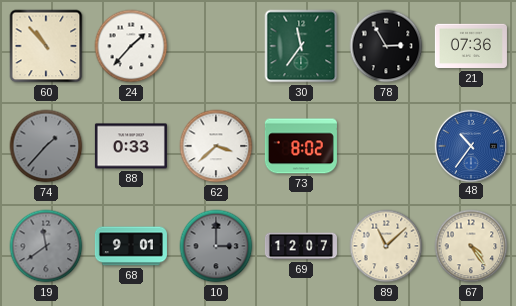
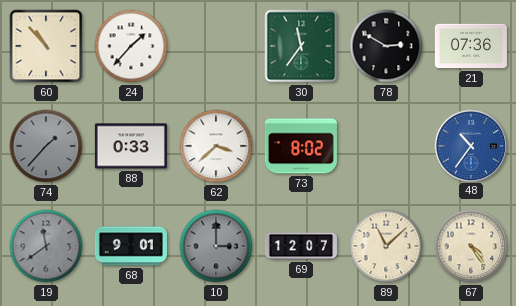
78: 2:55 -> 2:50 (386, 46)
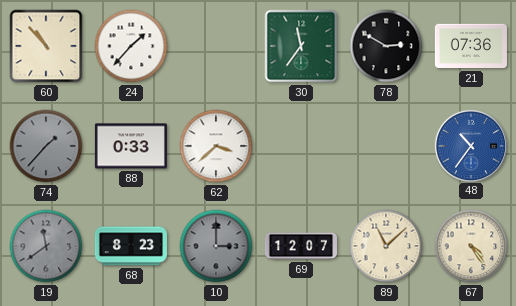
73: 8:02 -> none (301, 146)
68: 9:01 -> 8:23 (131, 246)
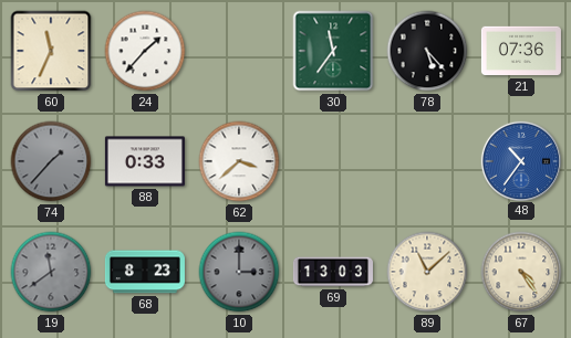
60: 10:53 -> 11:34 (51, 51)
78: 2:50 -> 5:23 (427, 51)
69: 12:07 -> 13:03 (333, 272)
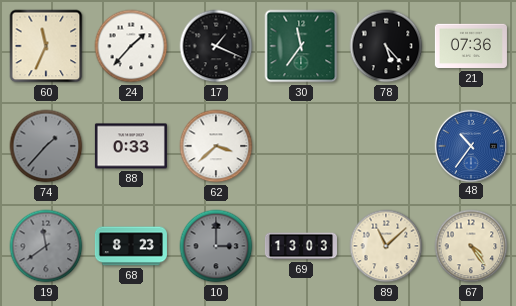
17: none -> 1:19 (216, 46)
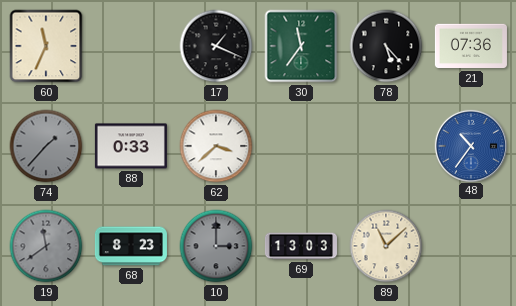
24: 1:37 -> none (131, 46)
67: 4:24 -> none (471, 246)
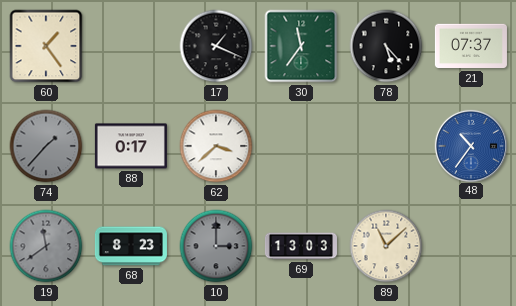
60: 11:34 -> 1:24 (46, 46)
21: 07:36 -> 07:37 (471, 46)
88: 0:33 -> 0:17 (131, 146)
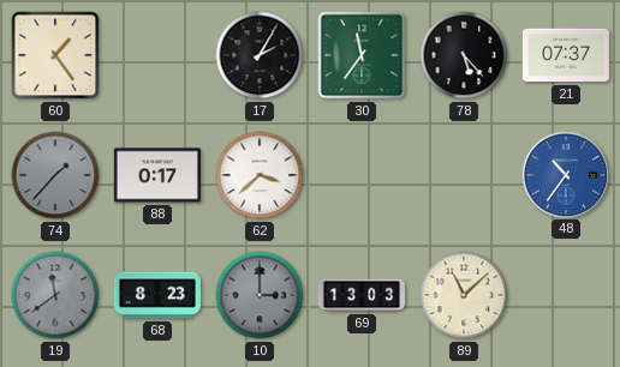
17: 1:19 -> 2:05 (260, 55)
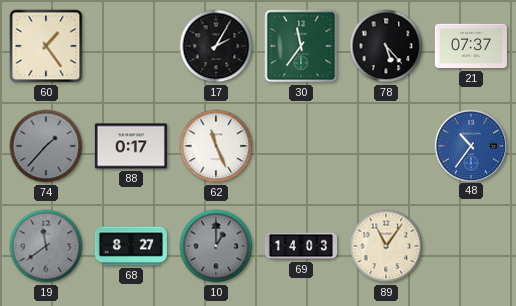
62: 3:38 -> 11:26 (216, 146)
68: 8:23 -> 8:27 (131, 246)
10: 3:00 -> 1:00 (216, 246)
69: 13:03 -> 14:03 (301, 246)
89: 11:08 -> 11:06 (386, 246)
